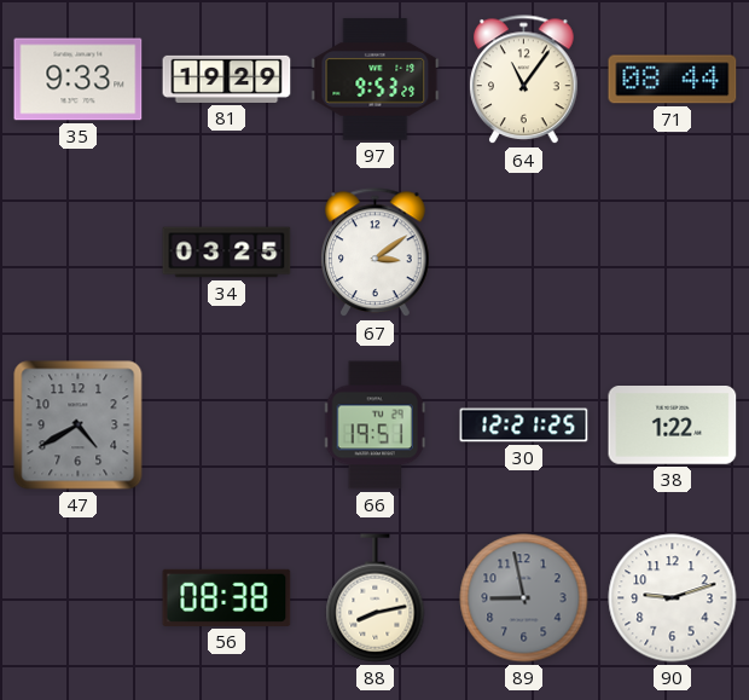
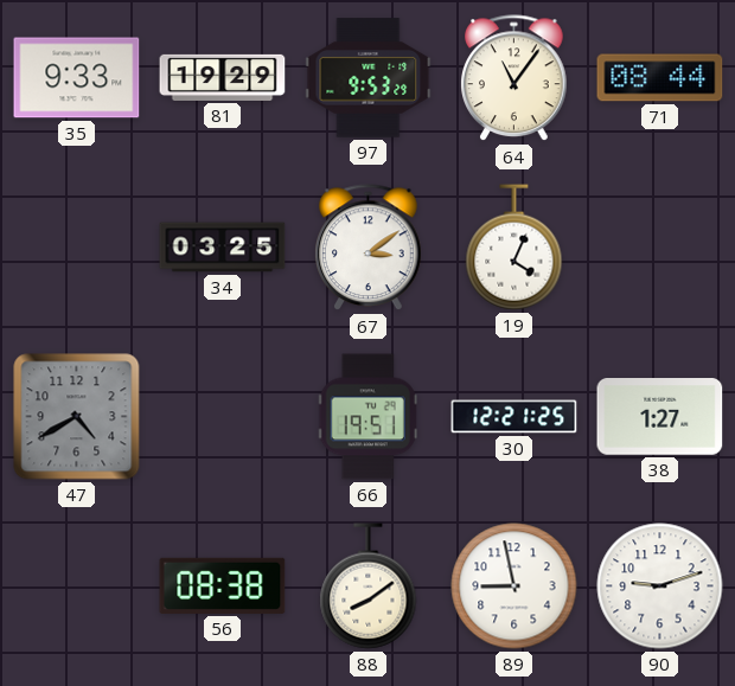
19: none -> 4:04 (514, 248)
38: 1:22 -> 1:27 (660, 417)
88: 8:13 -> 8:09 (369, 586)
89 dial: grey -> white (514, 586)
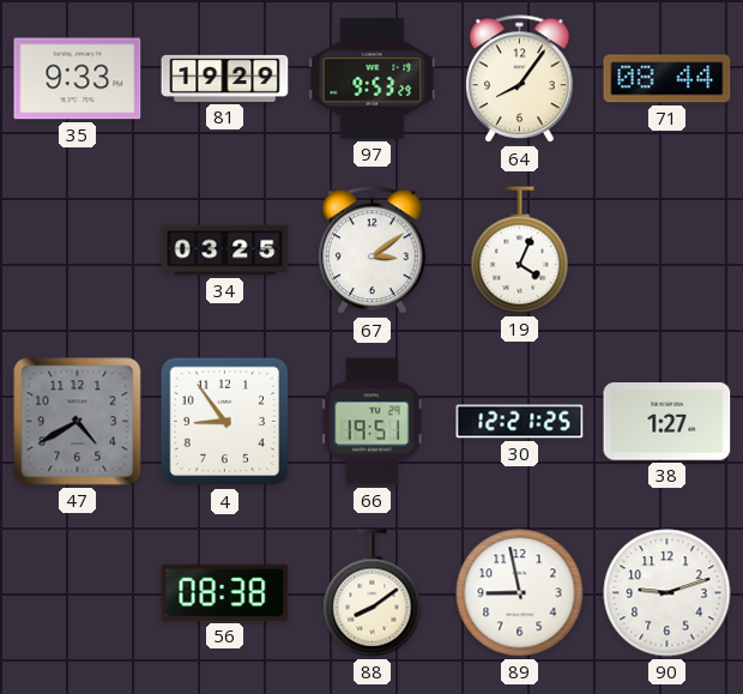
64: 11:06 -> 8:06 (520, 79)
4: none -> 8:54 (225, 422)
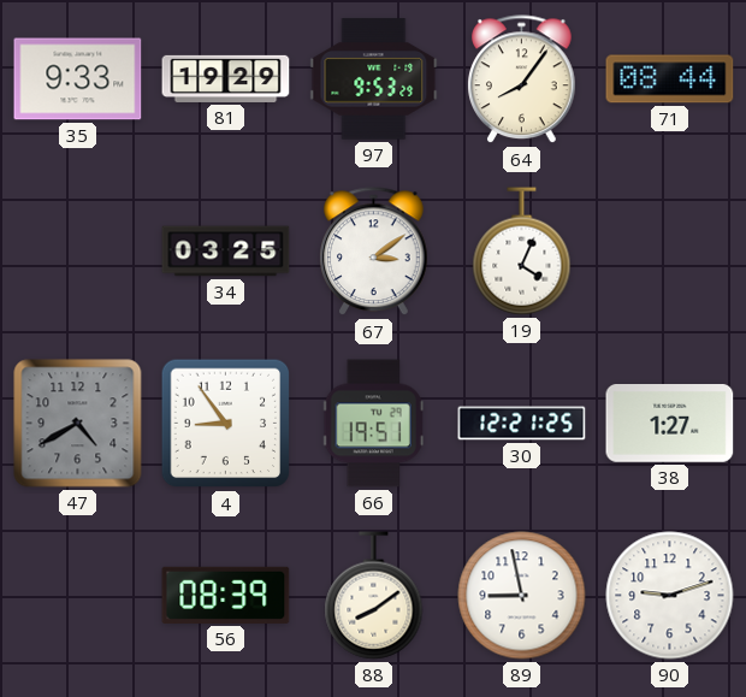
56: 08:38 -> 08:39 (226, 595)
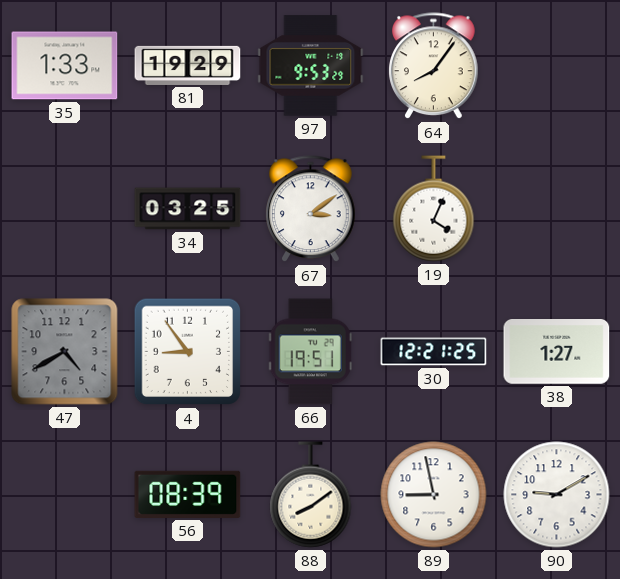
35: 9:33 -> 1:33 (65, 66)
71: 08:44 -> none (670, 79)
90: 9:12 -> 9:10 (557, 495)
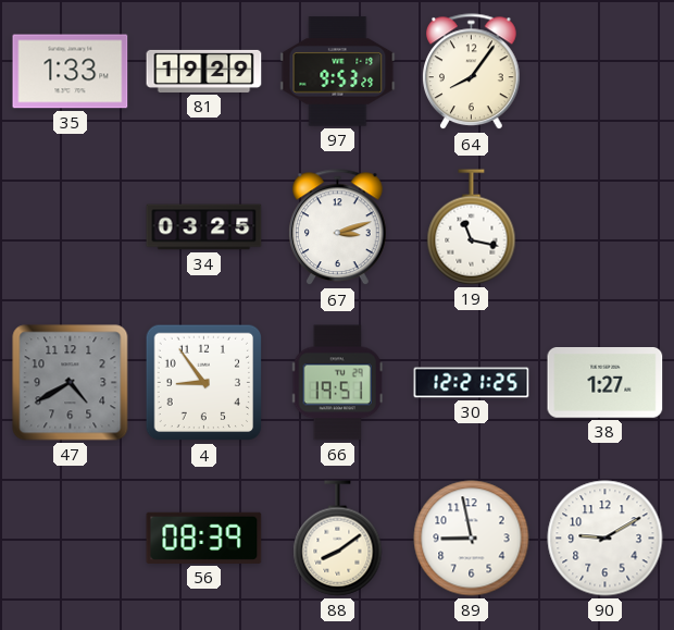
67: 3:09 -> 3:12 (338, 227)
19: 4:04 -> 11:17 (472, 227)
